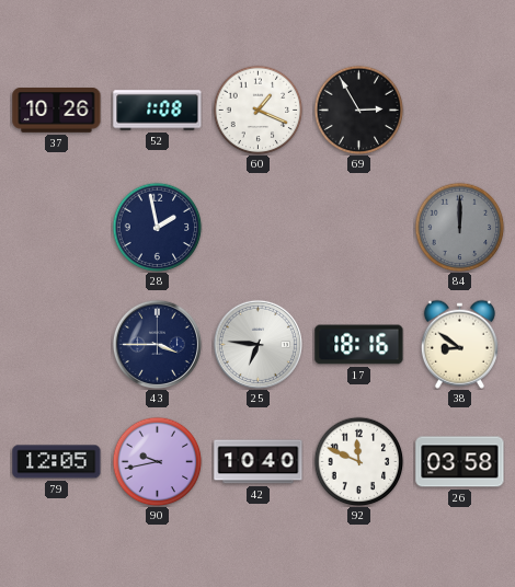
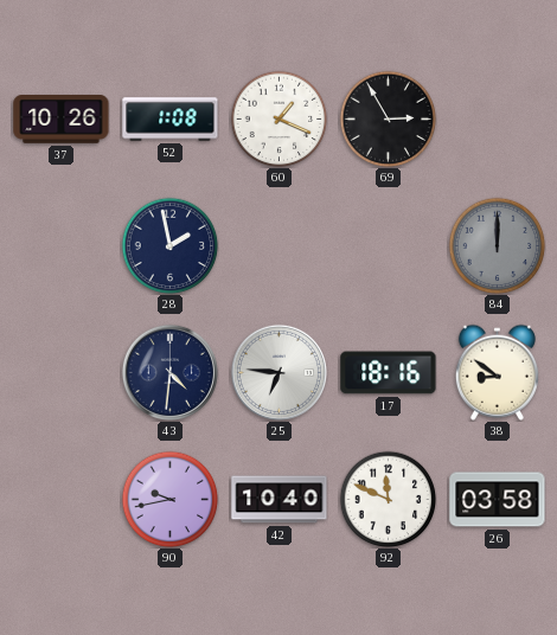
43: 3:45 -> 4:31 (169, 372)
79: 12:05 -> none (57, 462)
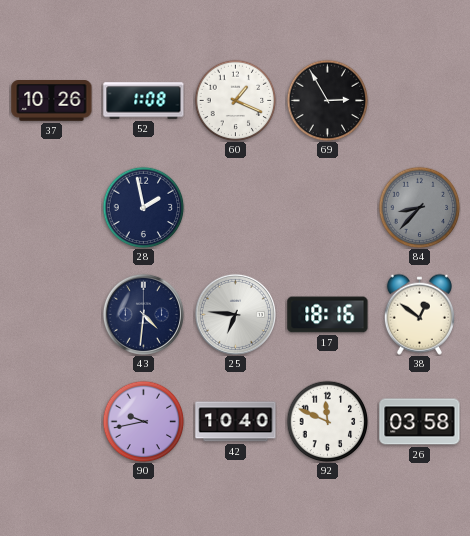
84: 12:00 -> 8:37 (419, 207)
38: 8:51 -> 12:51 (419, 314)
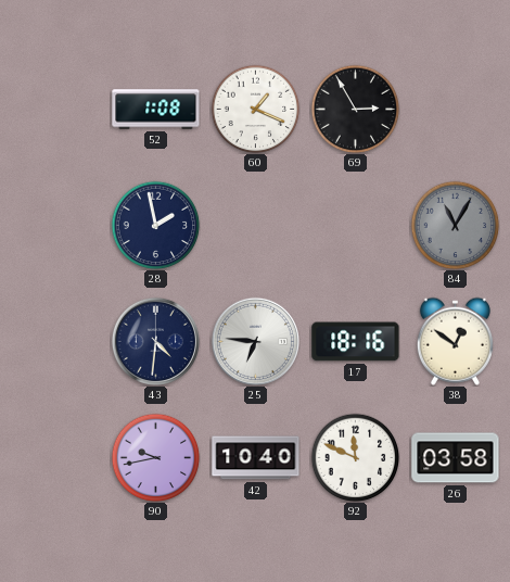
37: 10:26 -> none (52, 101)
84: 8:37 -> 11:05 (455, 225)
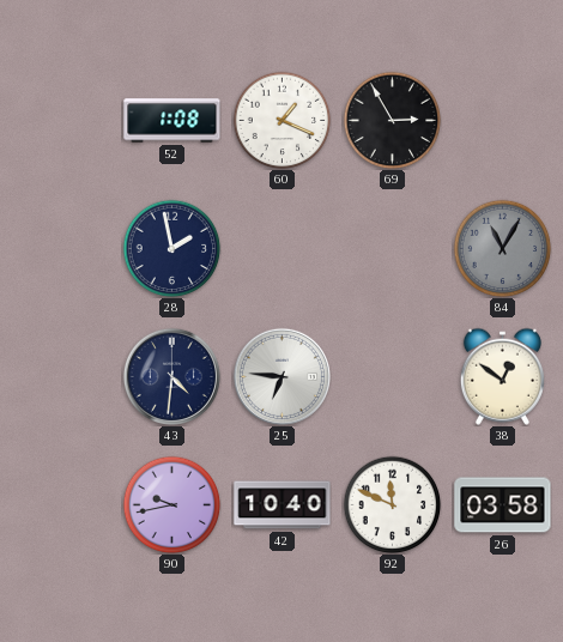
17: 18:16 -> none (356, 342)
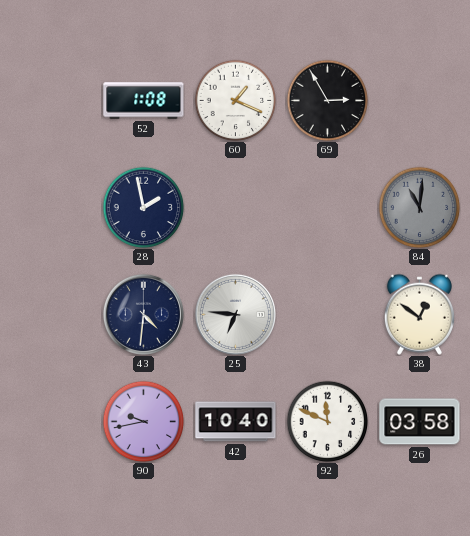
84: 11:05 -> 11:01 (419, 207)
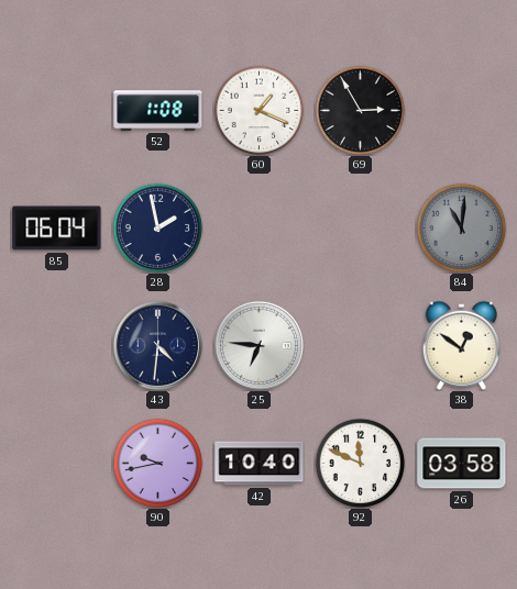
85: none -> 06:04 (57, 229)
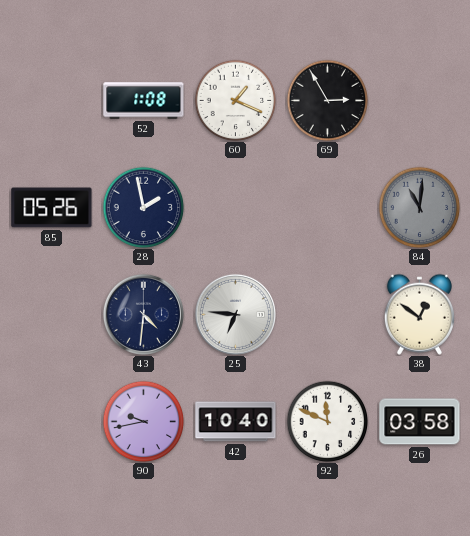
85: 06:04 -> 05:26 (52, 208)
